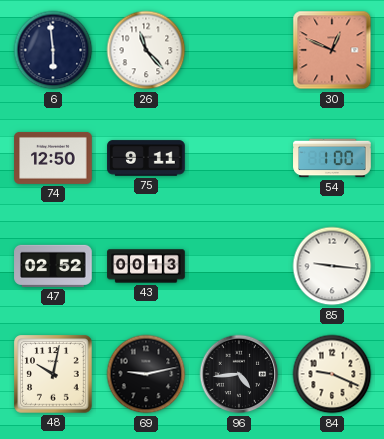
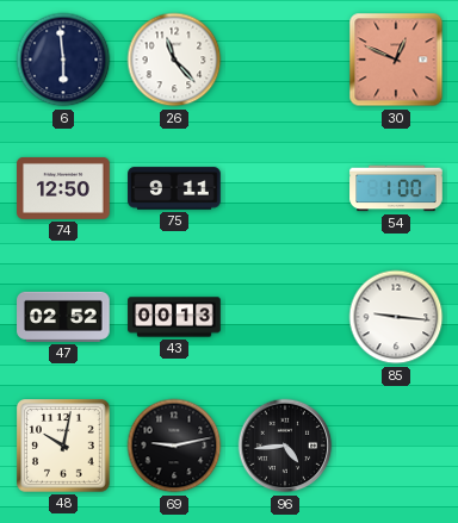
84: 9:19 -> none (332, 374)
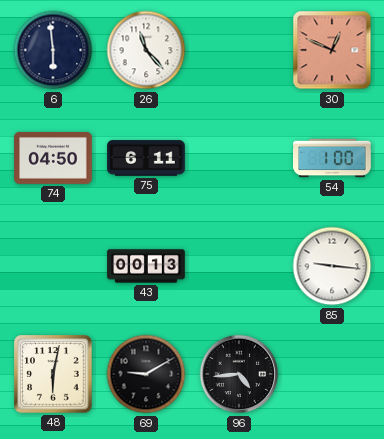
74: 12:50 -> 04:50 (53, 158)
75: 9:11 -> 6:11 (146, 158)
47: 02:52 -> none (63, 317)
48: 10:02 -> 6:02 (53, 374)
69: 9:13 -> 9:10 (146, 374)
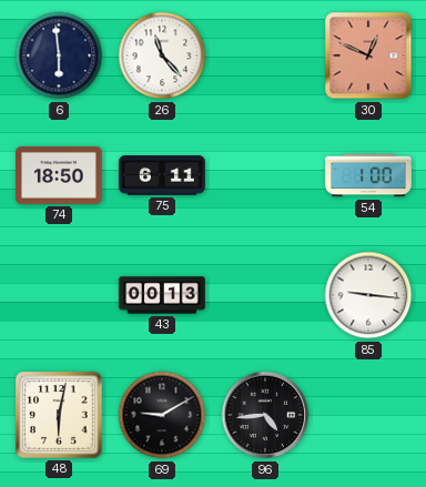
74: 04:50 -> 18:50 (59, 175)
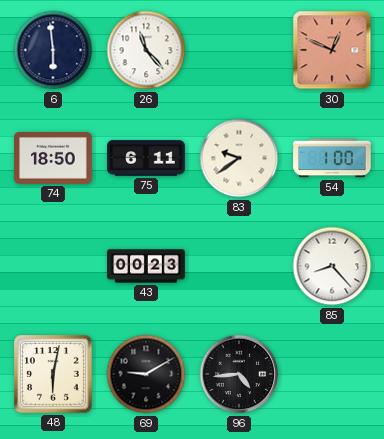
83: none -> 9:39 (239, 158)
43: 00:13 -> 00:23 (146, 266)
85: 9:16 -> 8:23 (332, 266)
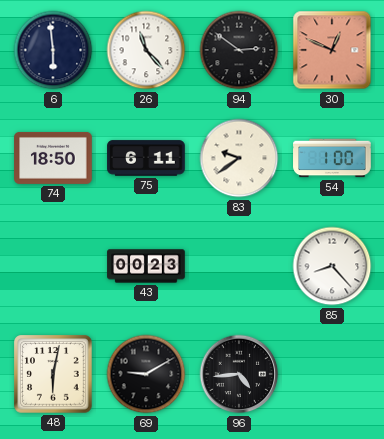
94: none -> 2:51 (239, 50)
